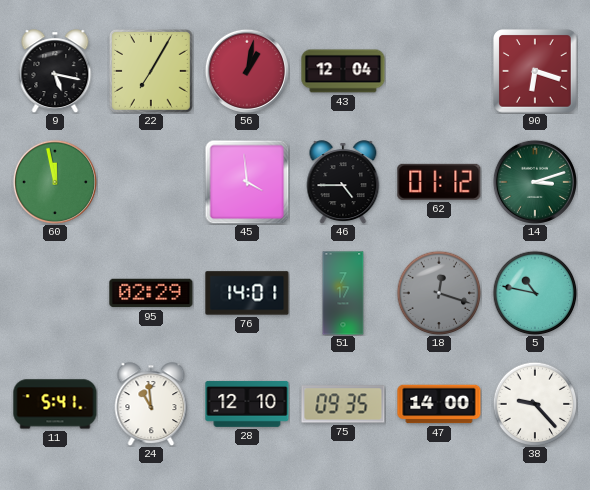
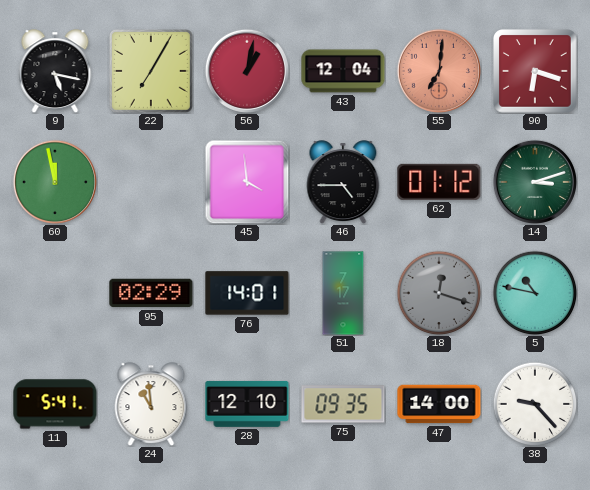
55: none -> 7:01 (439, 70)
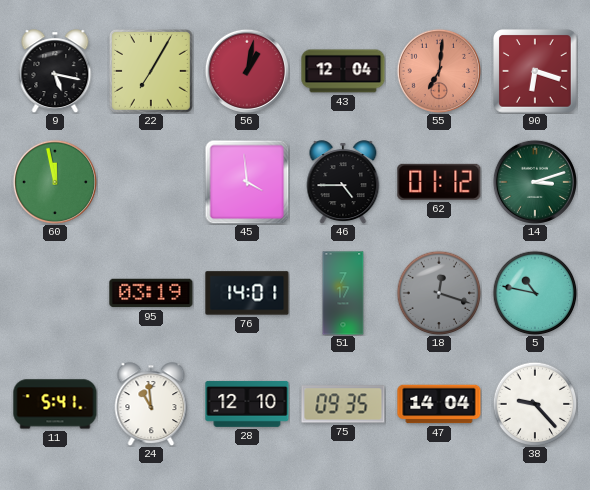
95: 02:29 -> 03:19 (151, 293)
47: 14:00 -> 14:04 (439, 404)
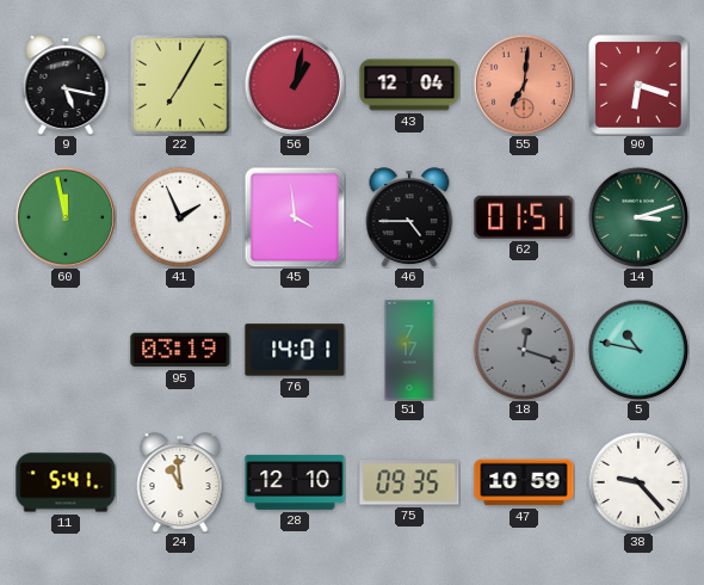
41: none -> 1:56 (180, 217)
62: 01:12 -> 01:51 (524, 217)
47: 14:04 -> 10:59 (524, 482)
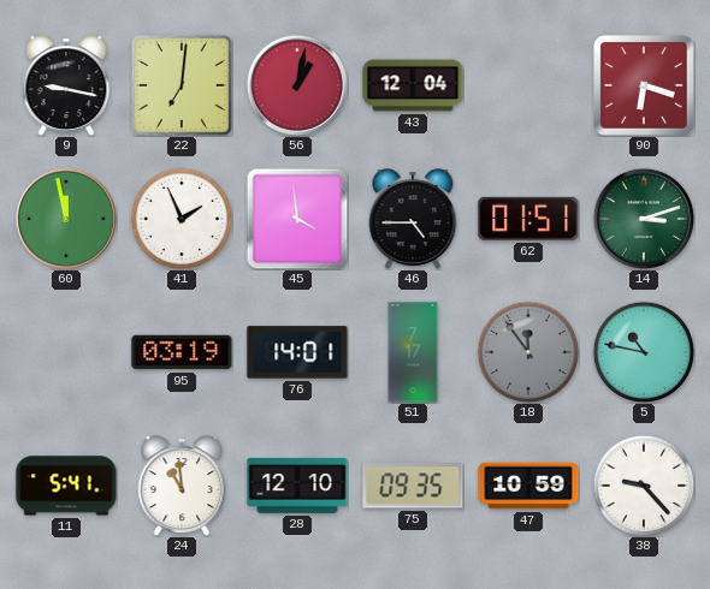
9: 5:17 -> 9:17 (66, 85)
22: 7:05 -> 7:01 (182, 85)
55: 7:01 -> none (524, 84)
18: 12:18 -> 11:54 (528, 352)
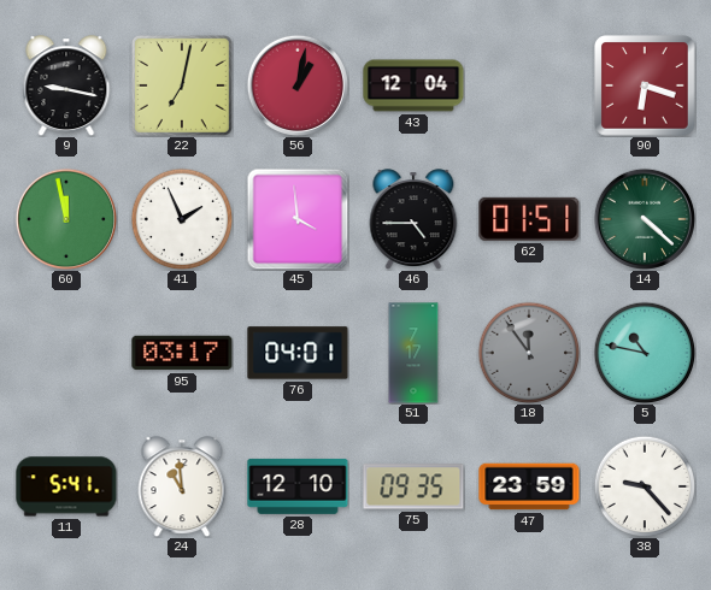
22: 7:01 -> 7:02 (182, 85)
14: 3:12 -> 4:22 (645, 218)
95: 03:19 -> 03:17 (182, 353)
76: 14:01 -> 04:01 (298, 353)
47: 10:59 -> 23:59 (529, 486)
